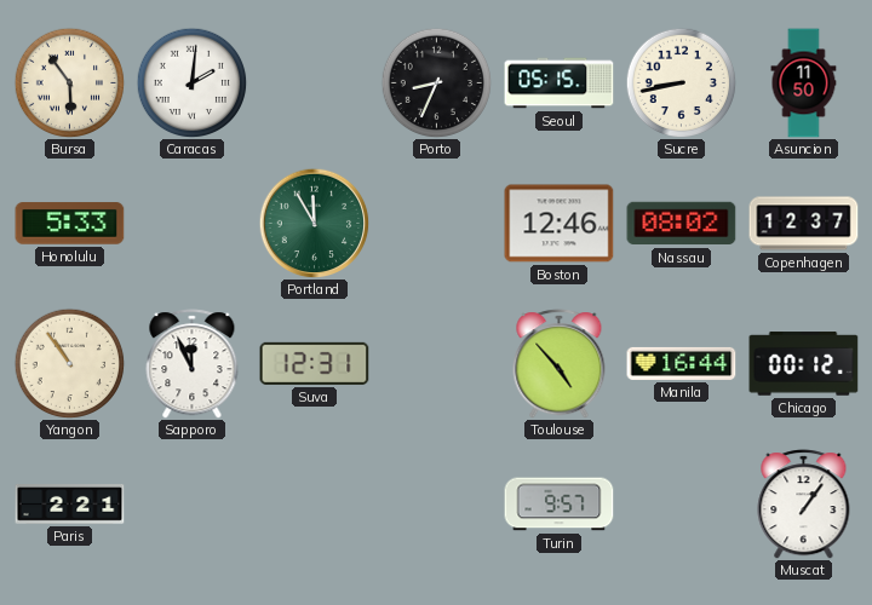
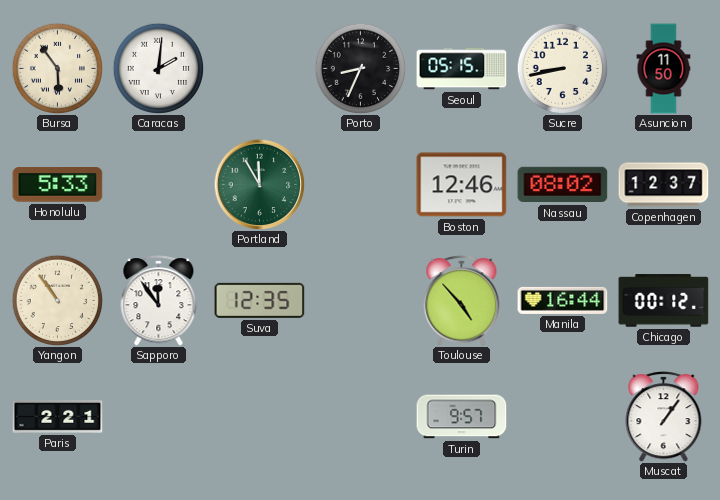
Sapporo: 11:56 -> 11:54 (159, 301)
Suva: 12:31 -> 12:35 (260, 300)
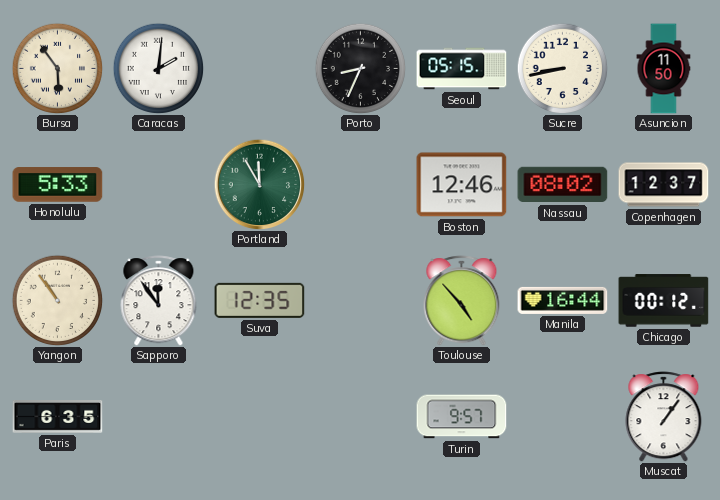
Paris: 2:21 -> 6:35 (58, 417)
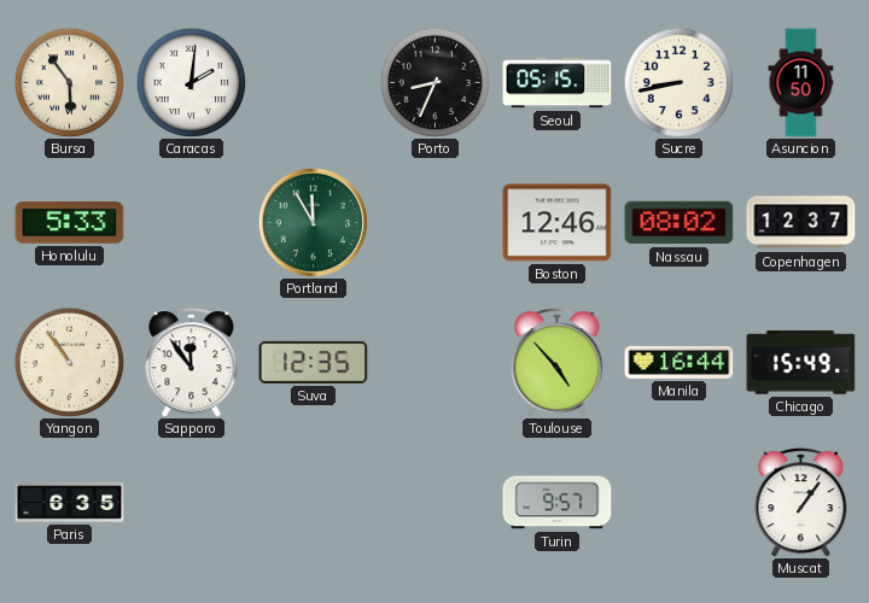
Chicago: 00:12 -> 15:49 (801, 363)
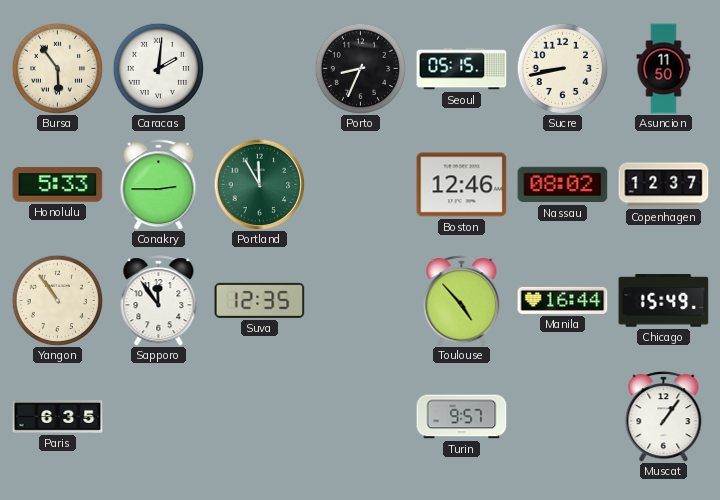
Conakry: none -> 2:45 (159, 185)
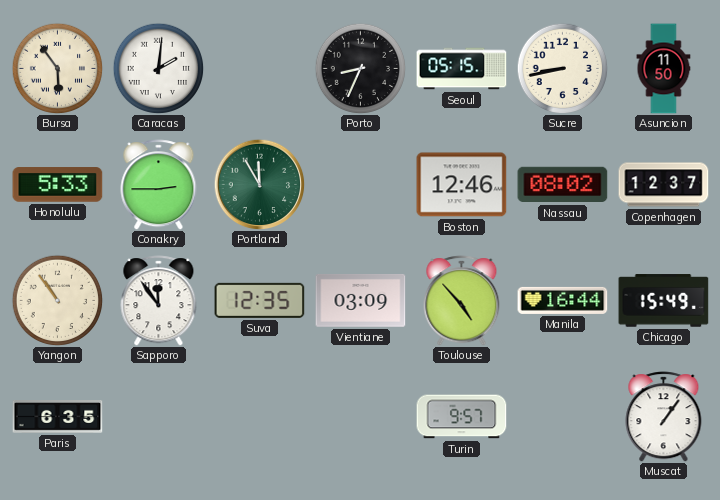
Vientiane: none -> 03:09 (361, 300)
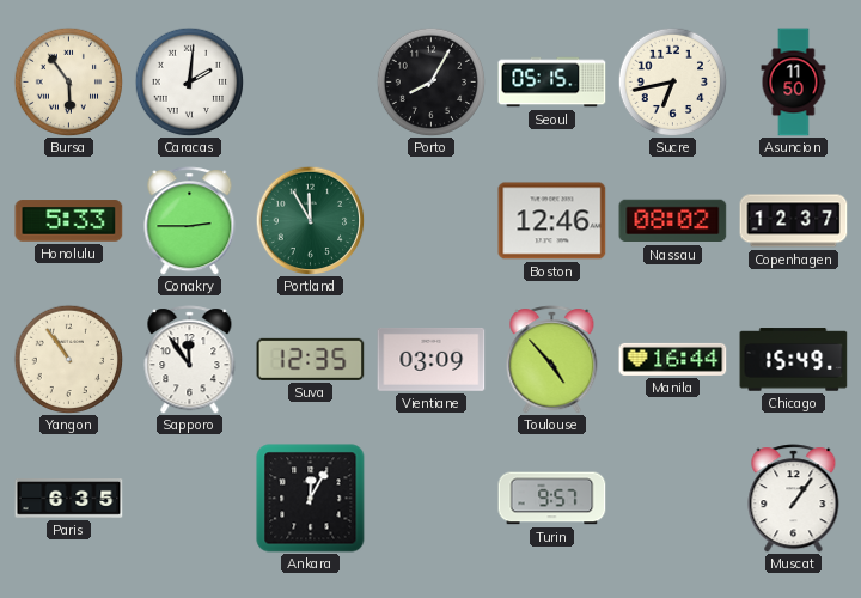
Porto: 8:34 -> 8:05 (430, 81)
Sucre: 8:43 -> 6:43 (672, 81)
Ankara: none -> 12:05 (311, 499)
